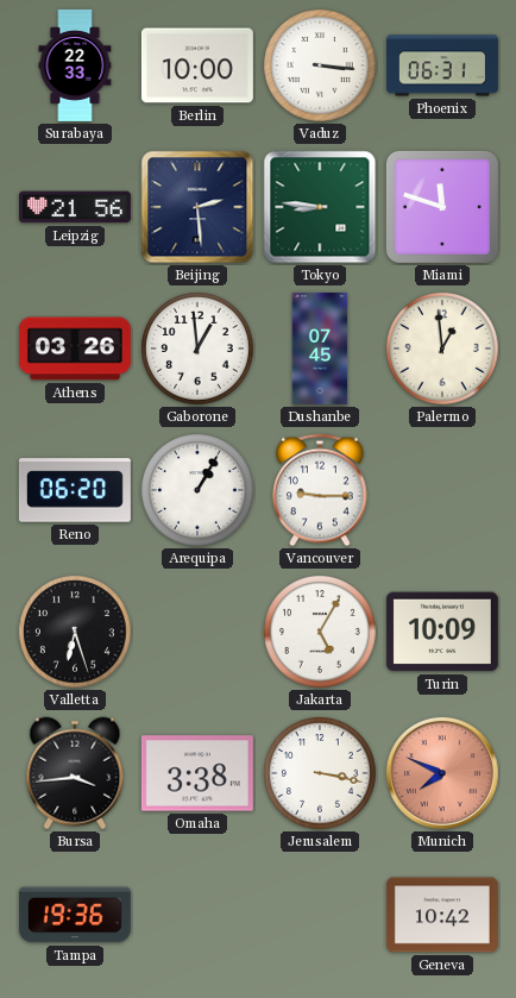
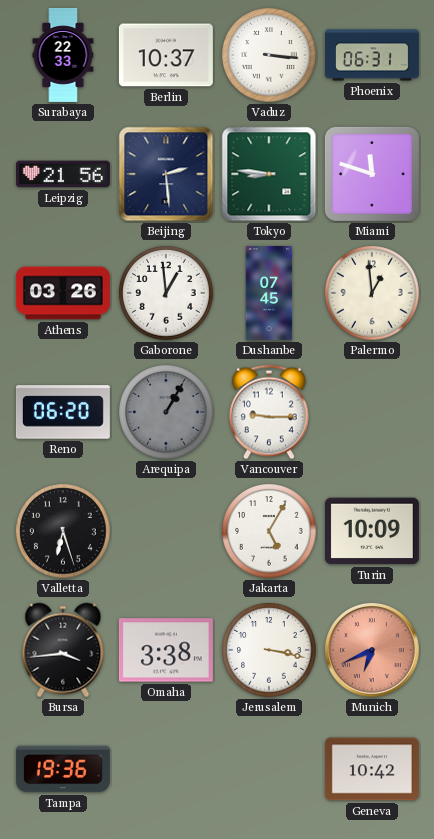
Berlin: 10:00 -> 10:37 (166, 55)
Arequipa dial: white -> grey (166, 412)
Munich: 7:49 -> 6:41 (372, 650)
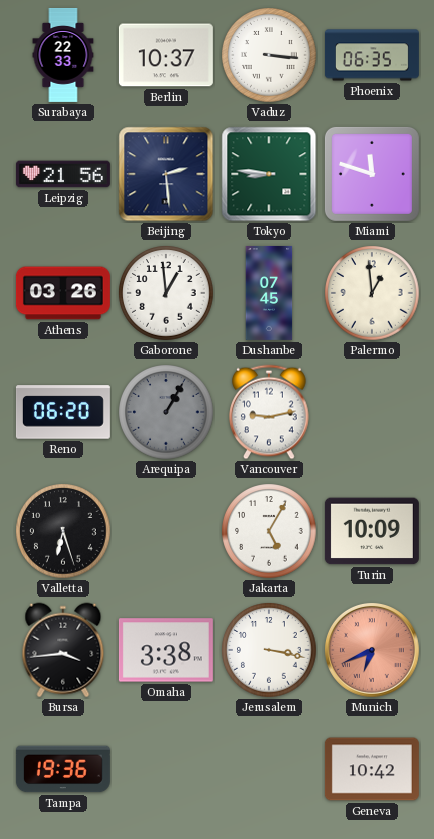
Phoenix: 06:31 -> 06:35 (372, 55)
Vancouver: 9:15 -> 9:13 (269, 412)
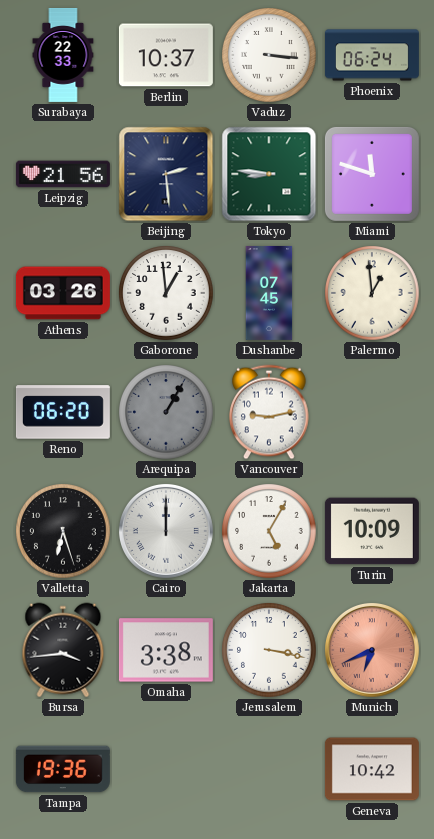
Phoenix: 06:35 -> 06:24 (372, 55)
Cairo: none -> 12:00 (166, 531)
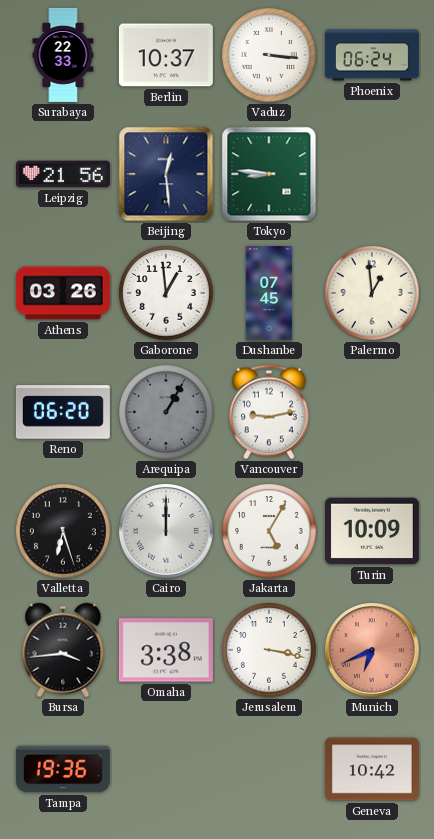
Beijing: 2:29 -> 12:29 (166, 174)
Miami: 11:48 -> none (372, 174)
